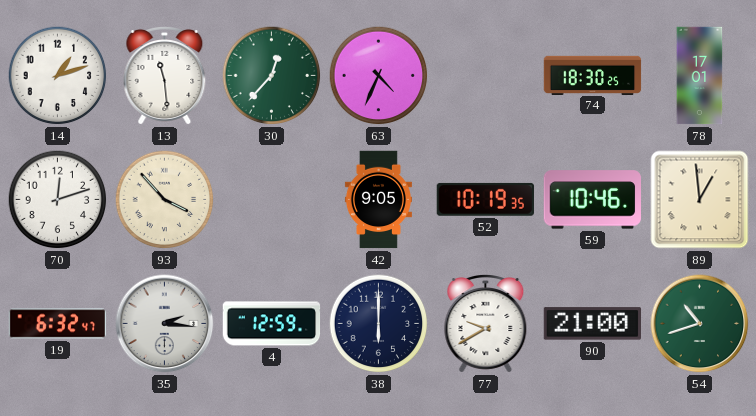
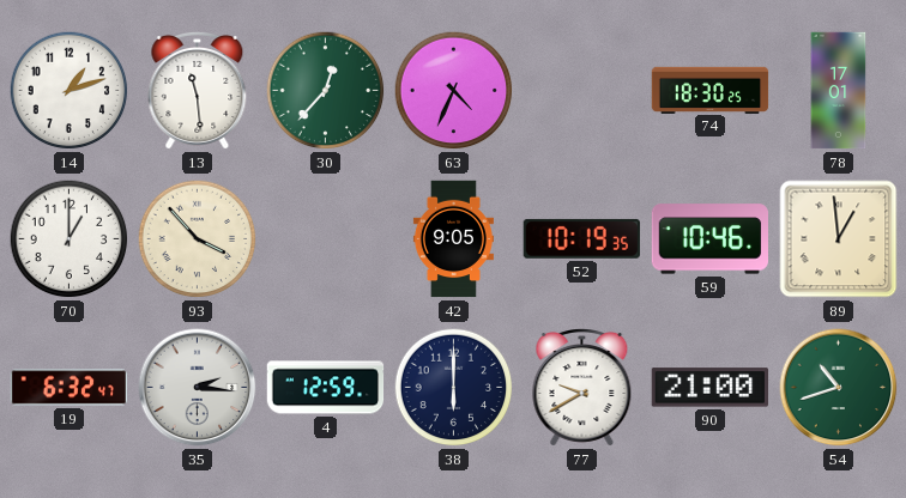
70: 12:12 -> 1:00 (70, 239)
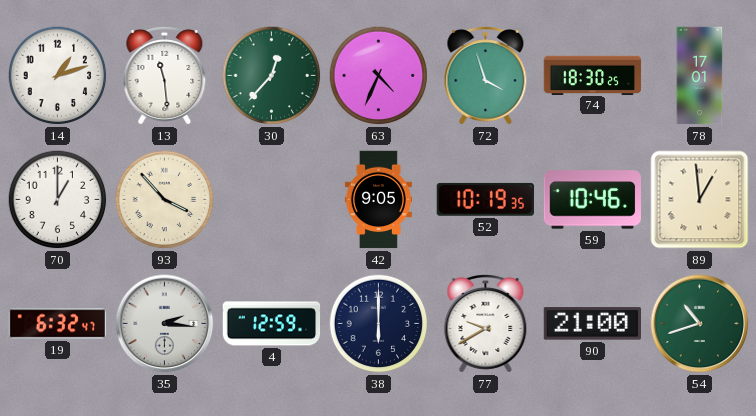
72: none -> 3:57 (486, 76)
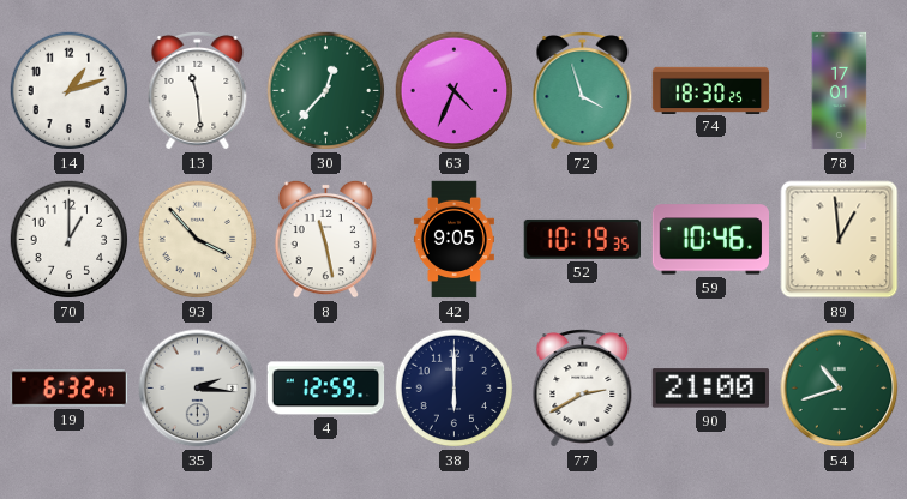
8: none -> 11:28 (325, 239)
77: 9:40 -> 2:40 (583, 389)
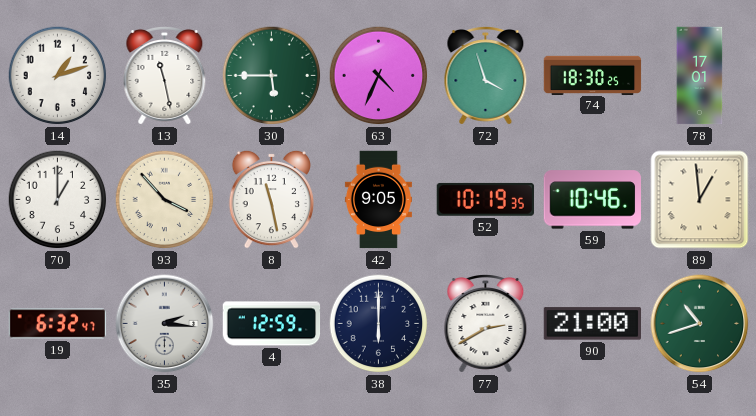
13: 11:29 -> 11:28 (165, 76)
30: 12:37 -> 5:45 (272, 76)
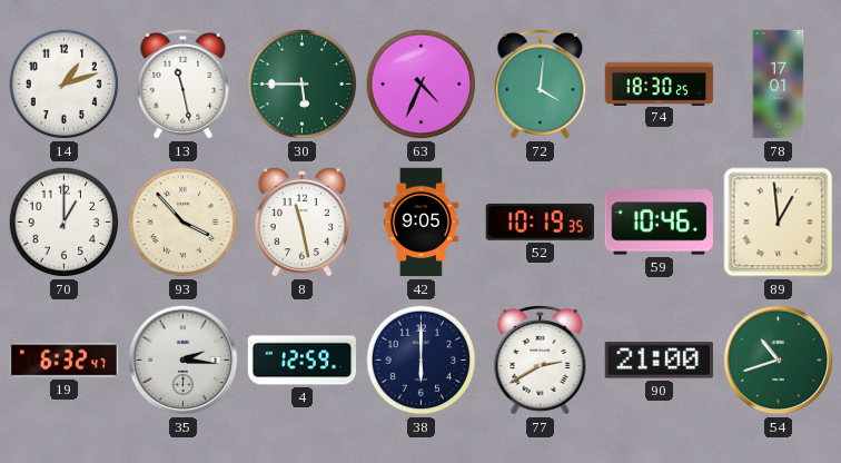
72: 3:57 -> 4:01 (541, 85)
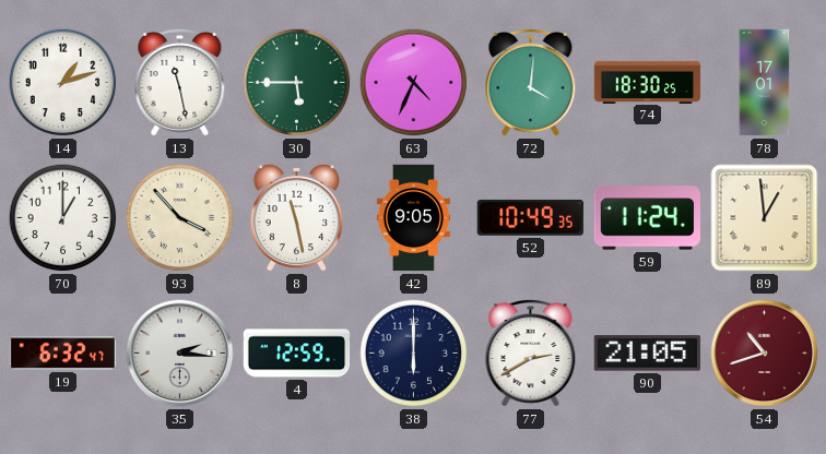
52: 10:19 -> 10:49 (530, 217)
59: 10:46 -> 11:24 (647, 218)
90: 21:00 -> 21:05 (647, 354)
54 dial: green -> burgundy (765, 354)
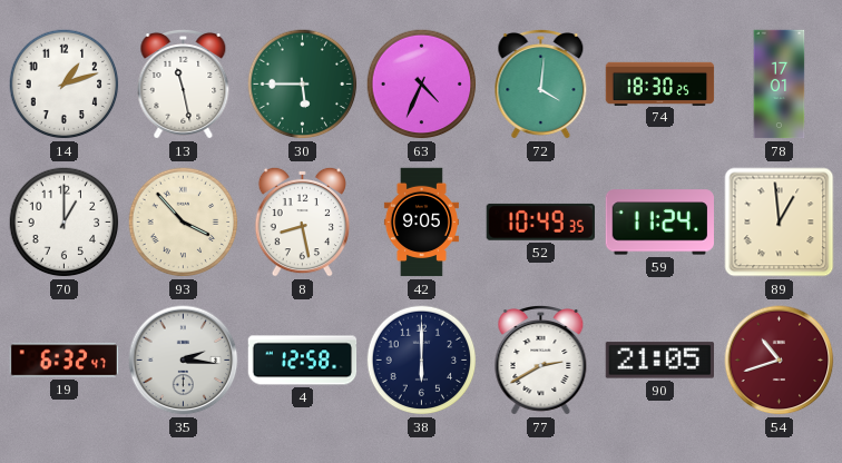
8: 11:28 -> 8:28 (302, 221)
4: 12:59 -> 12:58 (303, 361)
